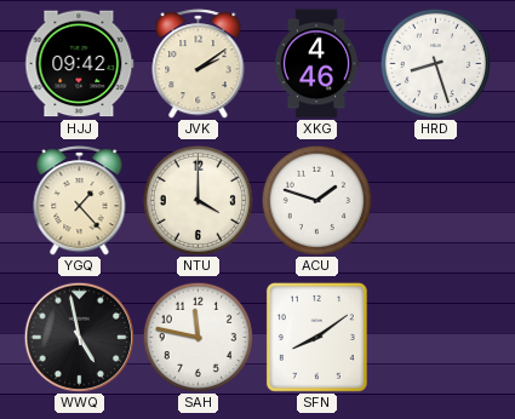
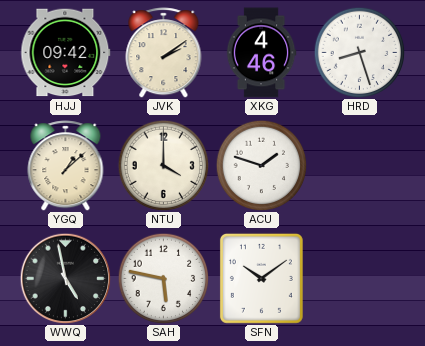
YGQ: 1:23 -> 1:08 (66, 166)
SAH: 11:47 -> 5:47 (163, 278)
SFN: 8:09 -> 10:09 (261, 278)
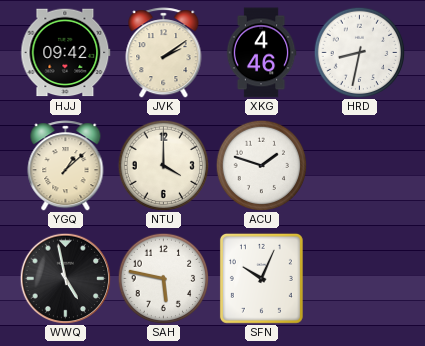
HRD: 8:27 -> 8:32 (359, 52)
SFN: 10:09 -> 10:04 (261, 278)
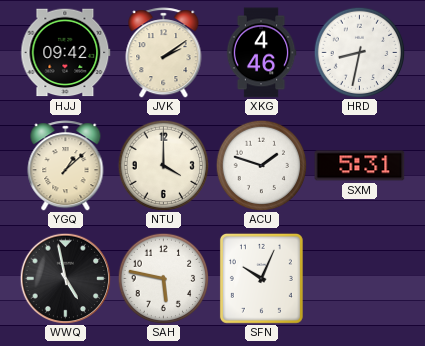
SXM: none -> 5:31 (360, 166)
